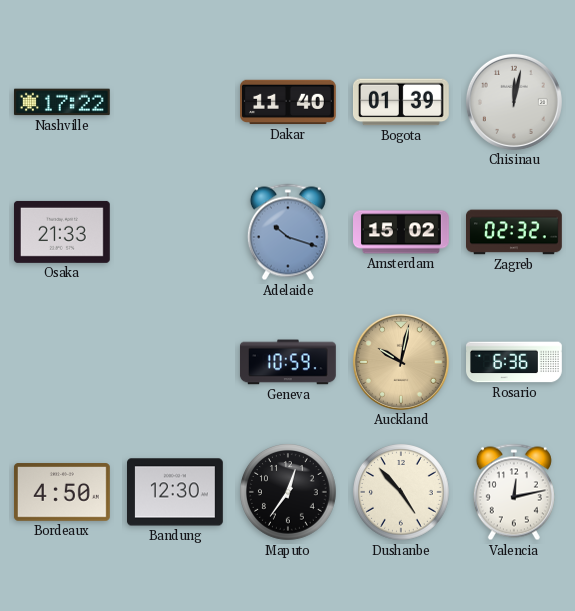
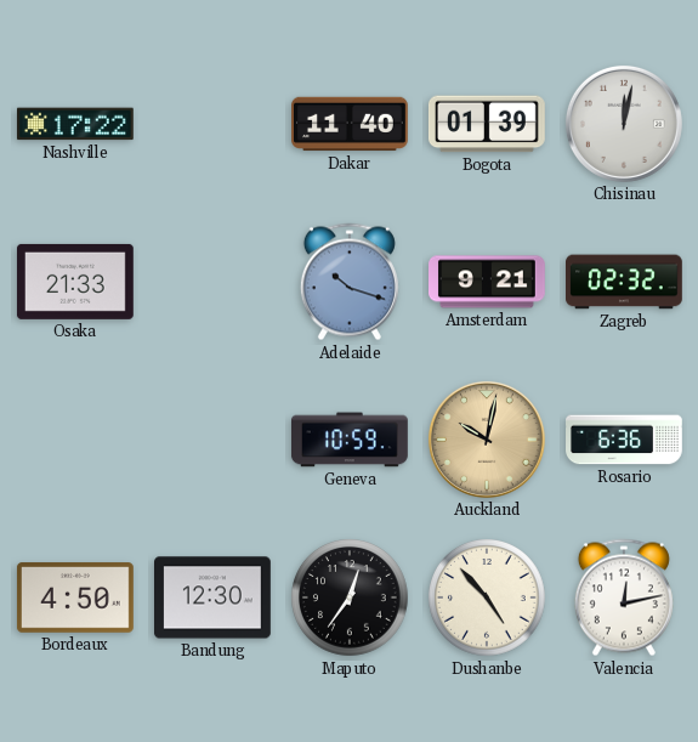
Amsterdam: 15:02 -> 9:21 (488, 282)
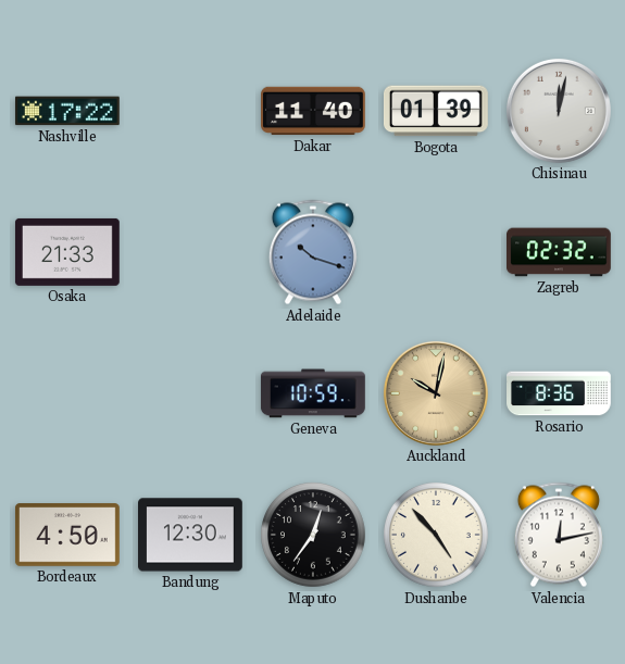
Amsterdam: 9:21 -> none (488, 282)
Rosario: 6:36 -> 8:36 (560, 393)
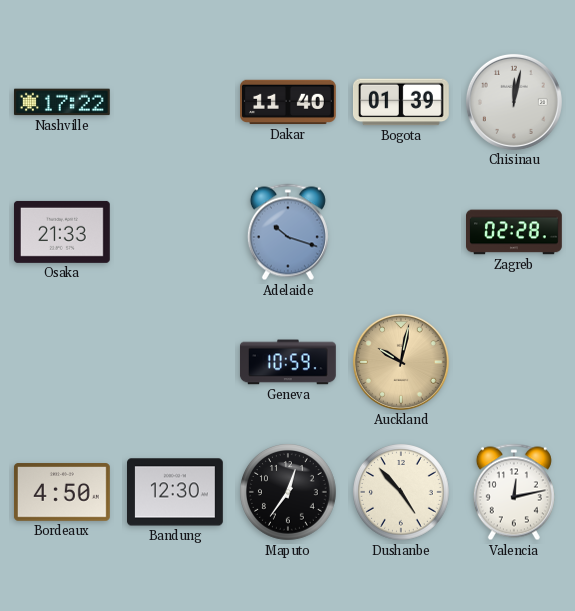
Zagreb: 02:32 -> 02:28 (515, 232)
Rosario: 8:36 -> none (560, 393)
